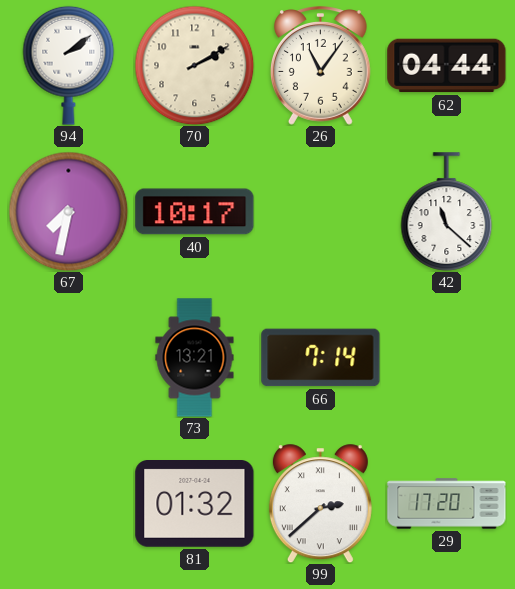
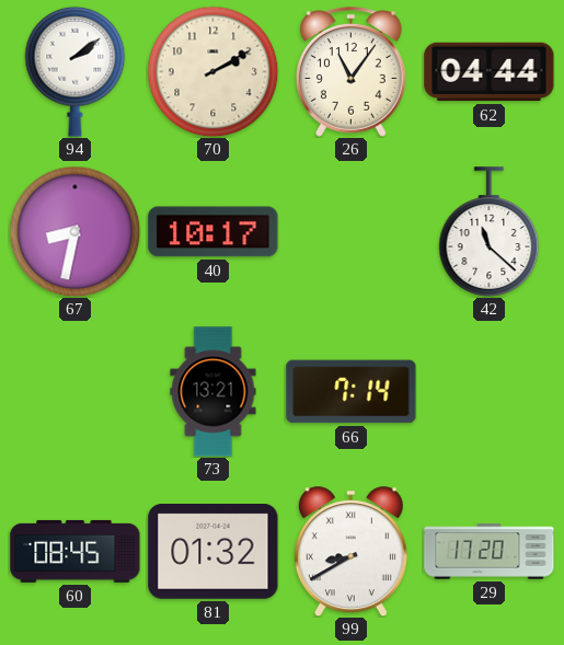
67: 7:32 -> 8:32 (74, 231)
60: none -> 08:45 (76, 551)
99: 2:38 -> 8:40 (350, 552)
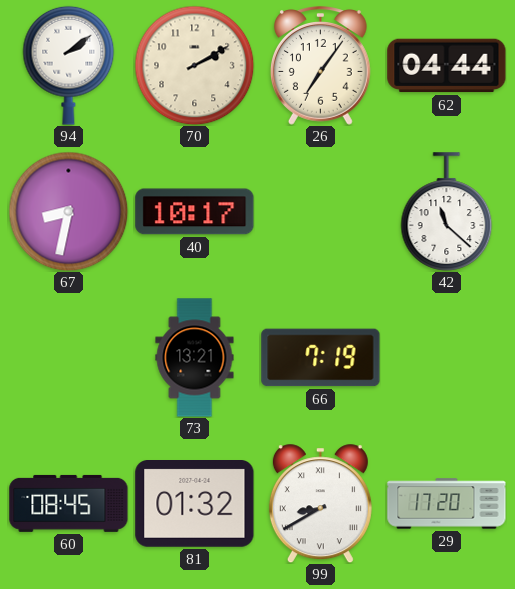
26: 11:06 -> 7:06 (320, 66)
66: 7:14 -> 7:19 (321, 358)
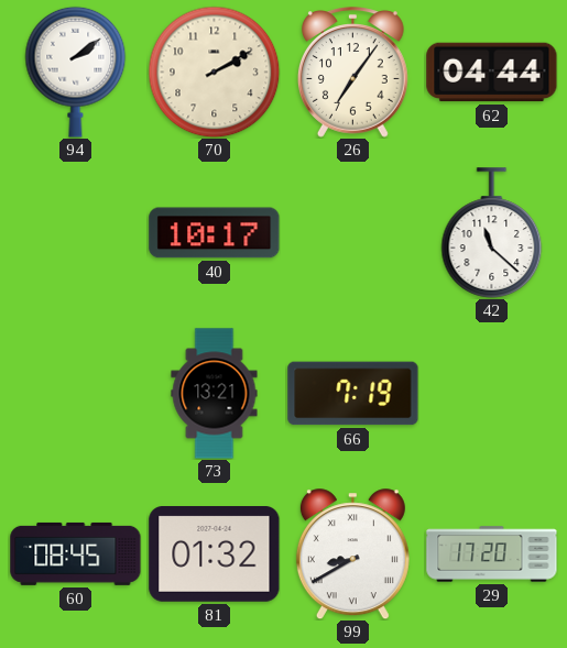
67: 8:32 -> none (68, 211)
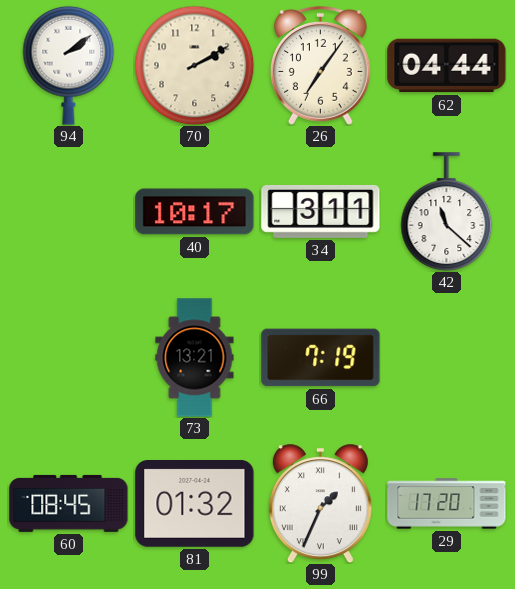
34: none -> 3:11 (321, 211)
99: 8:40 -> 1:34 (320, 504)
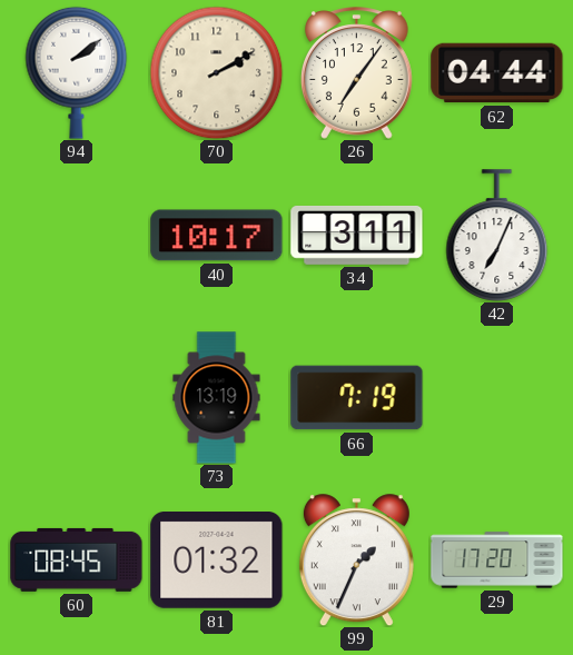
42: 11:22 -> 7:04 (497, 236)
73: 13:21 -> 13:19 (217, 398)
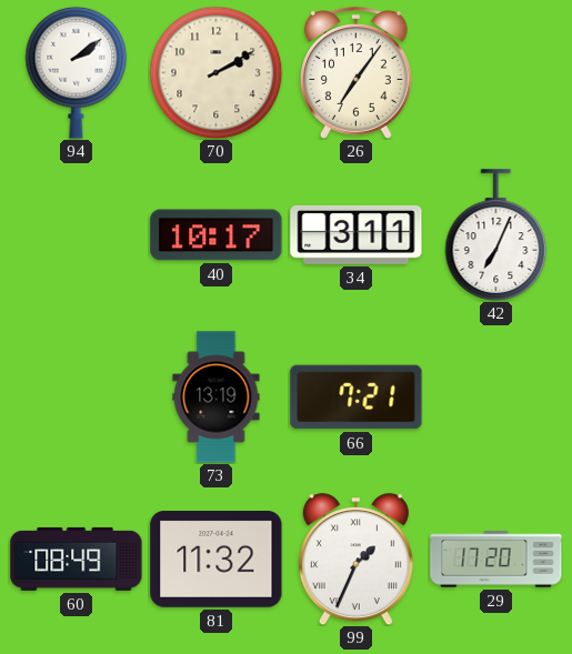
62: 04:44 -> none (497, 73)
66: 7:19 -> 7:21 (357, 398)
60: 08:45 -> 08:49 (77, 559)
81: 01:32 -> 11:32 (217, 560)
